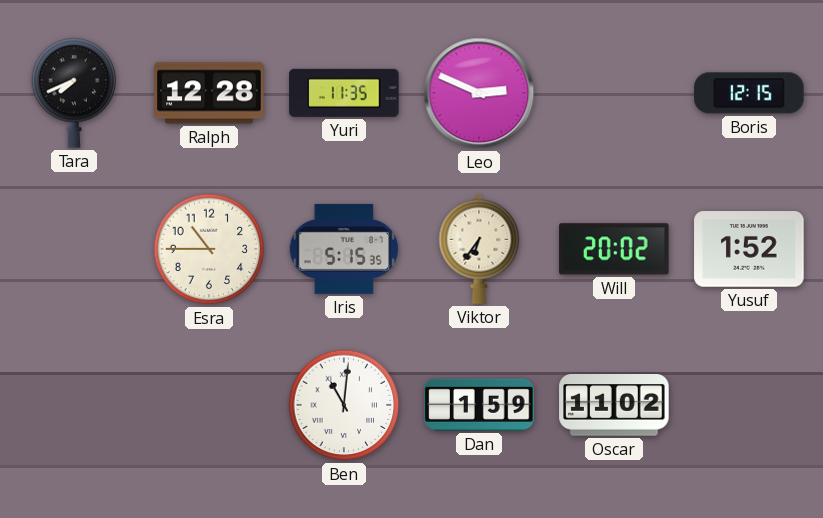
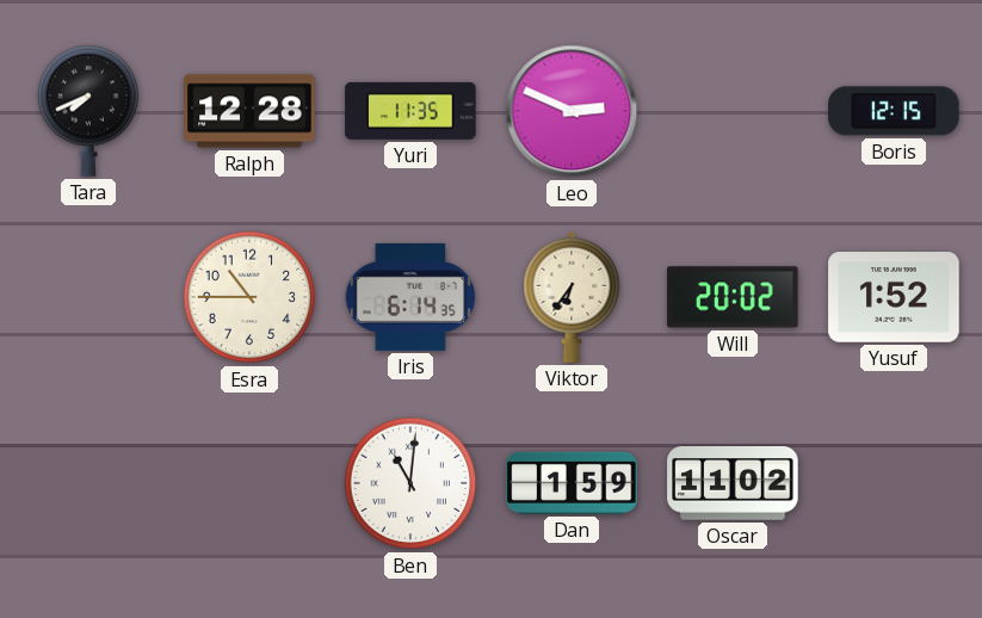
Iris: 5:15 -> 6:14 (410, 297)
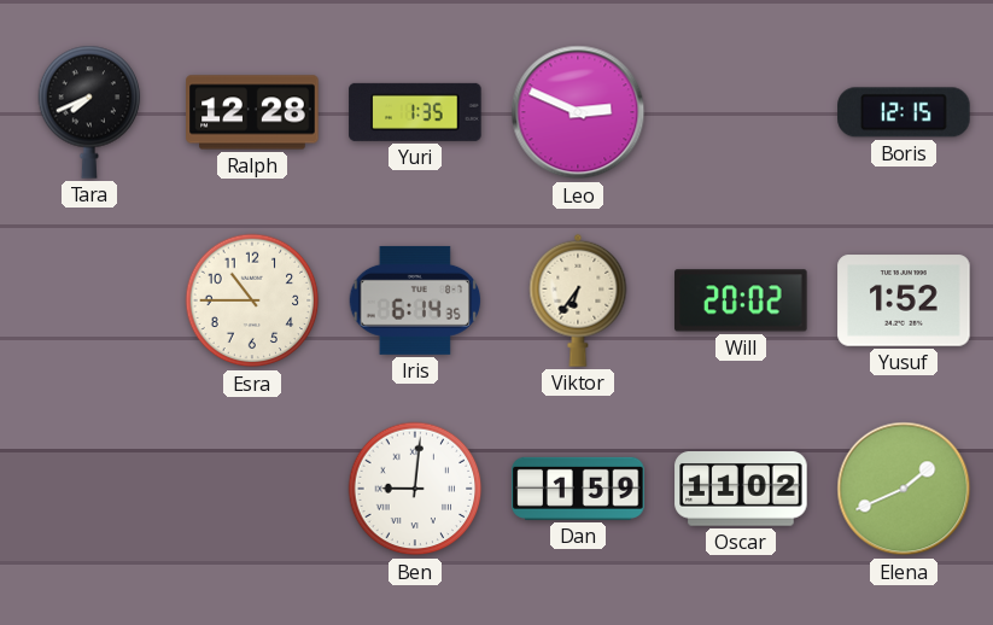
Yuri: 11:35 -> 1:35 (415, 112)
Ben: 11:01 -> 9:01 (415, 489)
Elena: none -> 1:41 (904, 489)
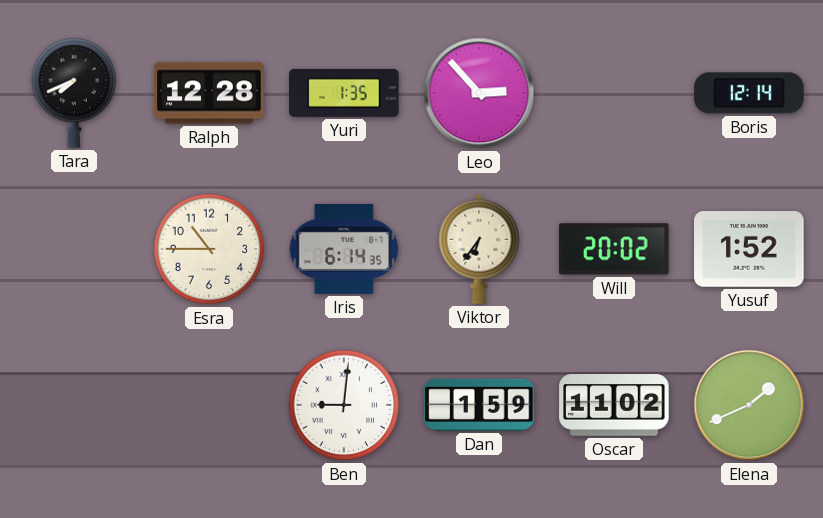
Leo: 2:49 -> 2:53 (479, 93)
Boris: 12:15 -> 12:14 (749, 93)
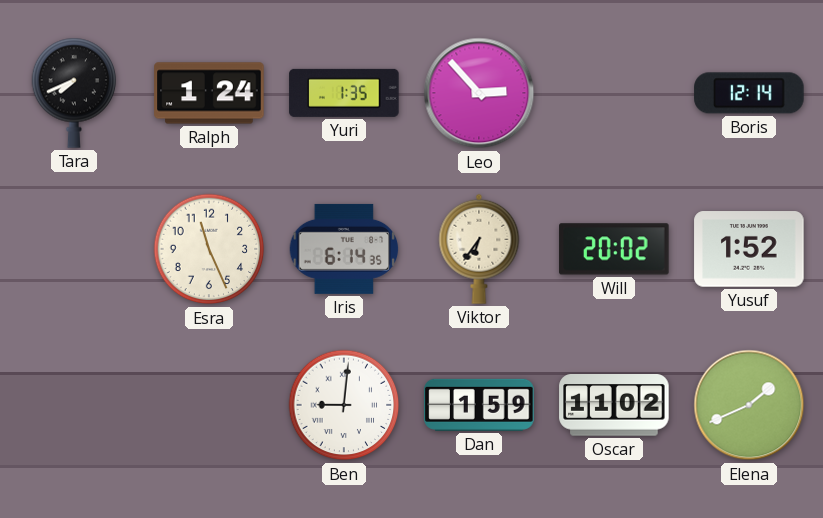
Ralph: 12:28 -> 1:24 (209, 93)
Esra: 10:45 -> 11:26 (209, 249)
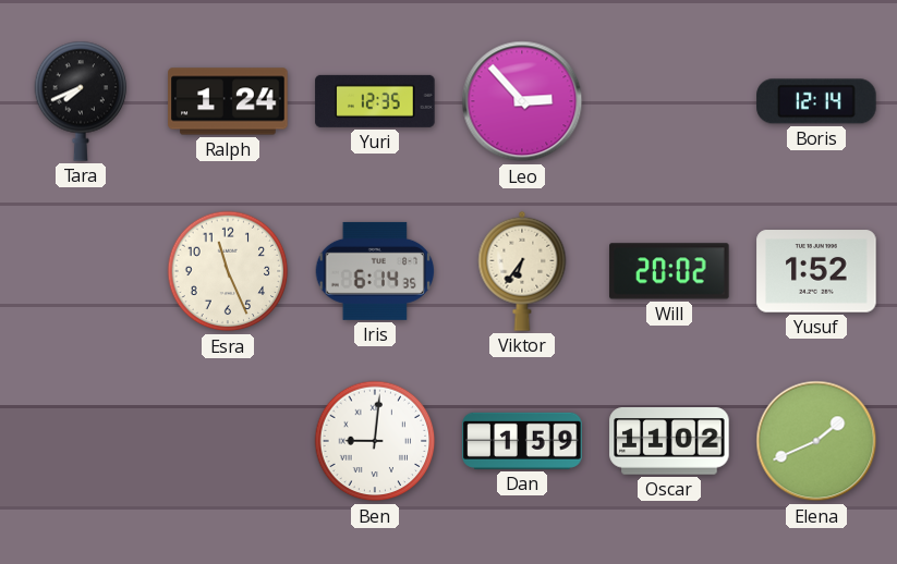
Yuri: 1:35 -> 12:35 (375, 101)
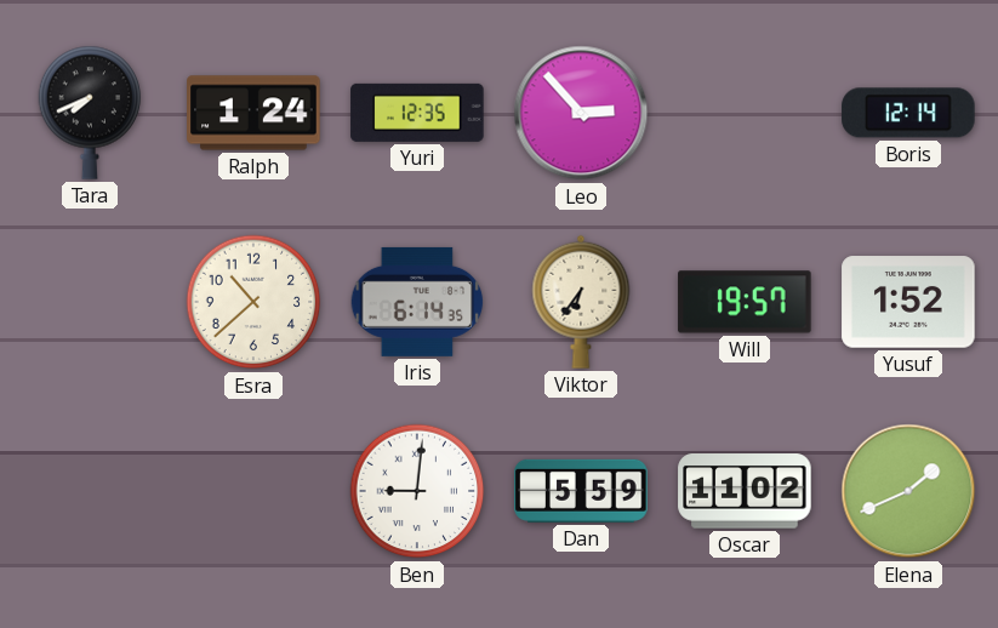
Esra: 11:26 -> 10:38 (253, 302)
Will: 20:02 -> 19:57 (745, 302)
Dan: 1:59 -> 5:59 (581, 491)
